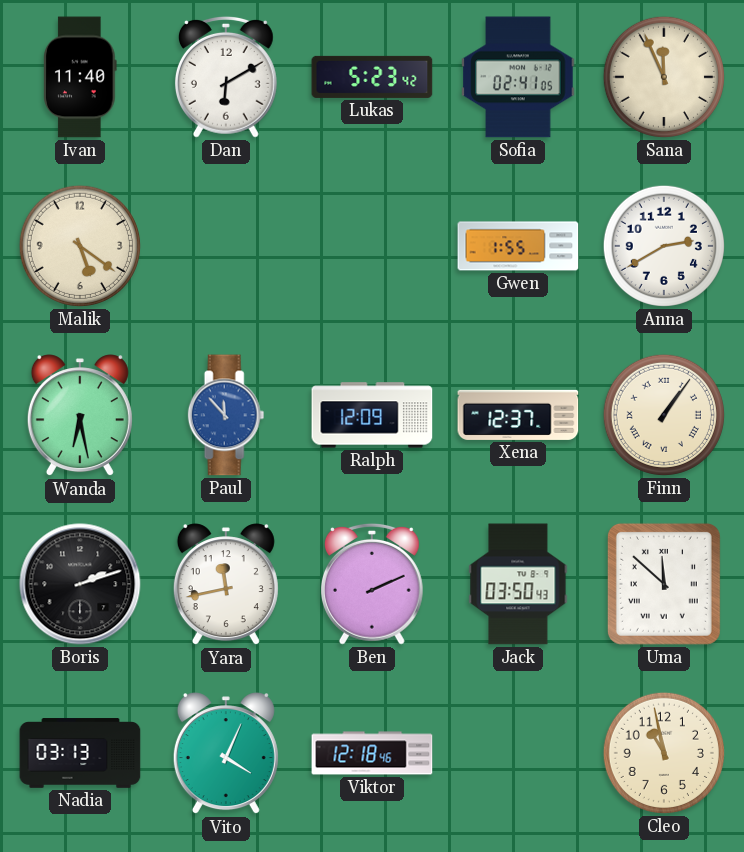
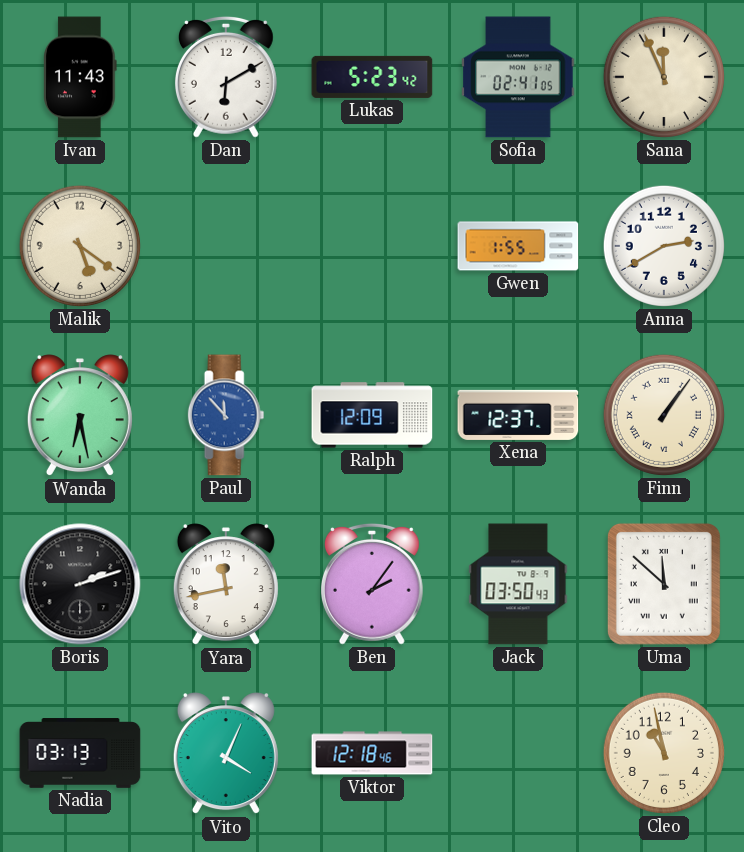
Ivan: 11:40 -> 11:43 (81, 77)
Ben: 2:11 -> 2:06 (372, 584)
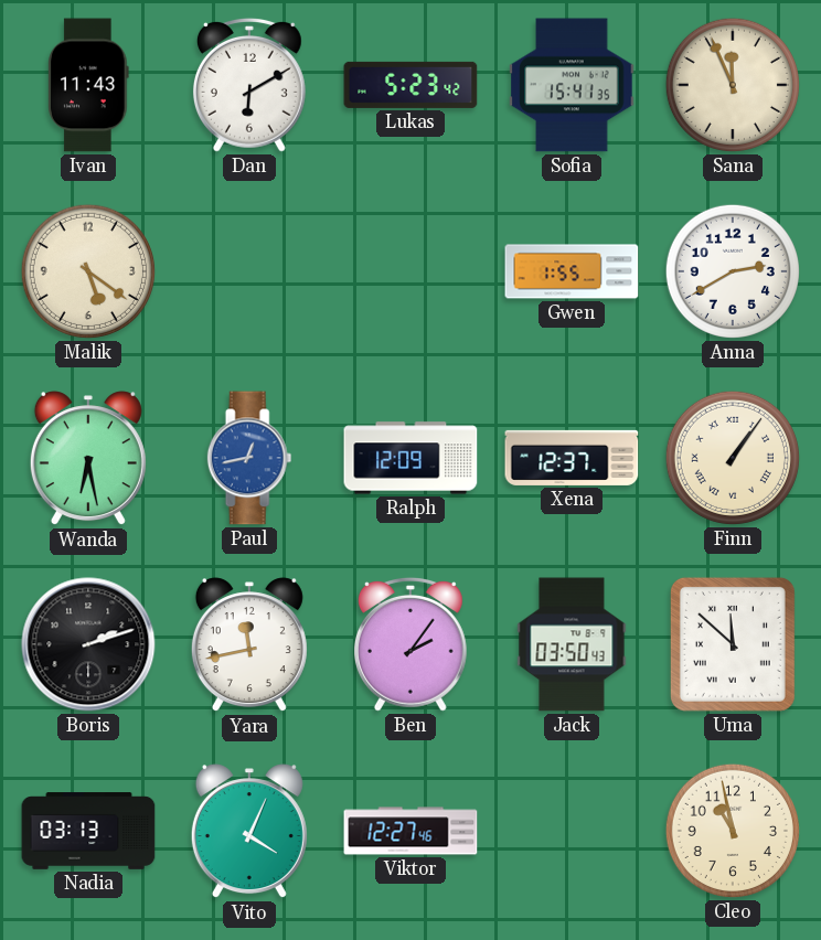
Sofia: 02:41 -> 15:41 (572, 85)
Paul: 11:53 -> 12:43 (249, 458)
Viktor: 12:18 -> 12:27 (410, 831)
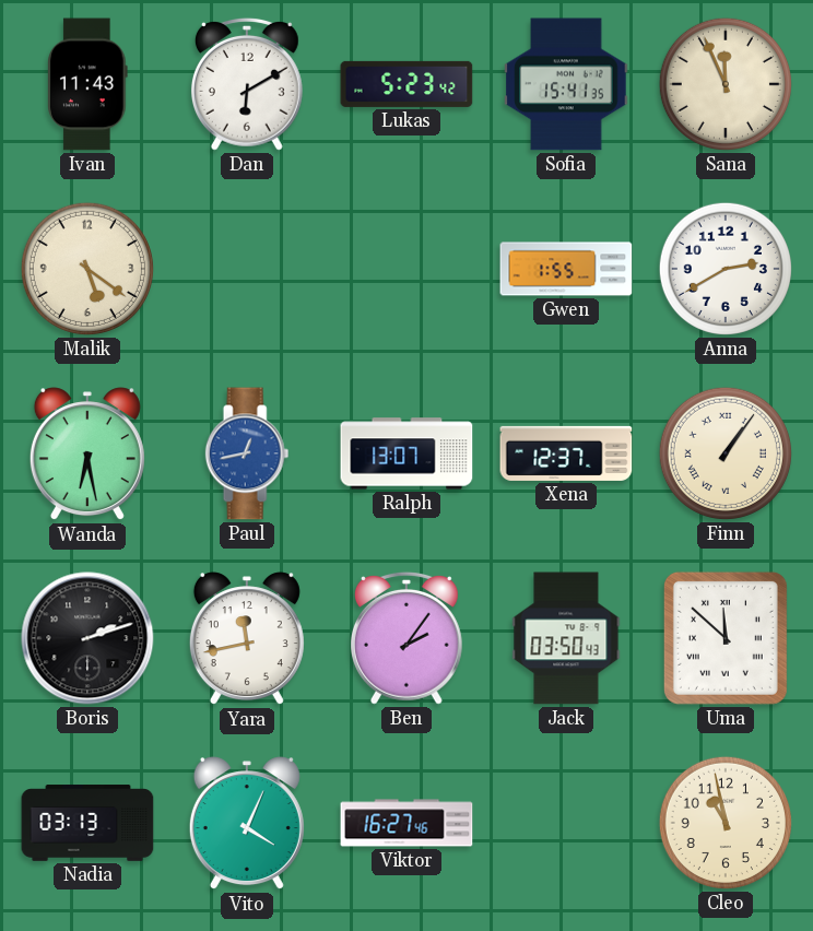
Ralph: 12:09 -> 13:07 (406, 453)
Viktor: 12:27 -> 16:27 (406, 823)
